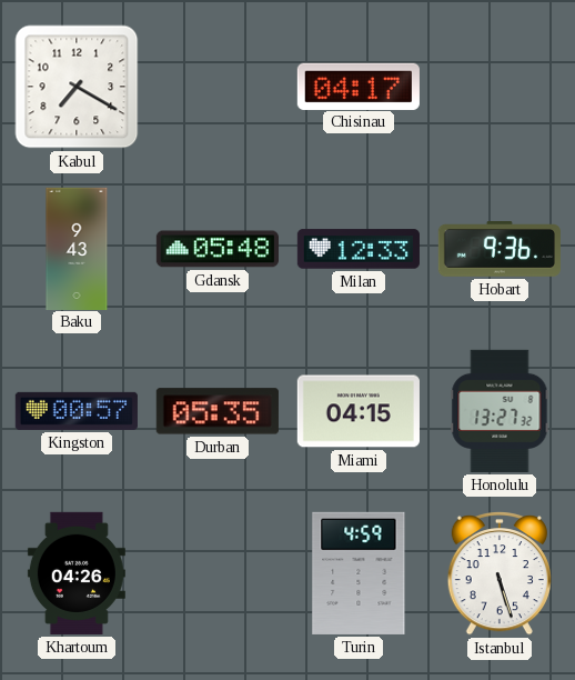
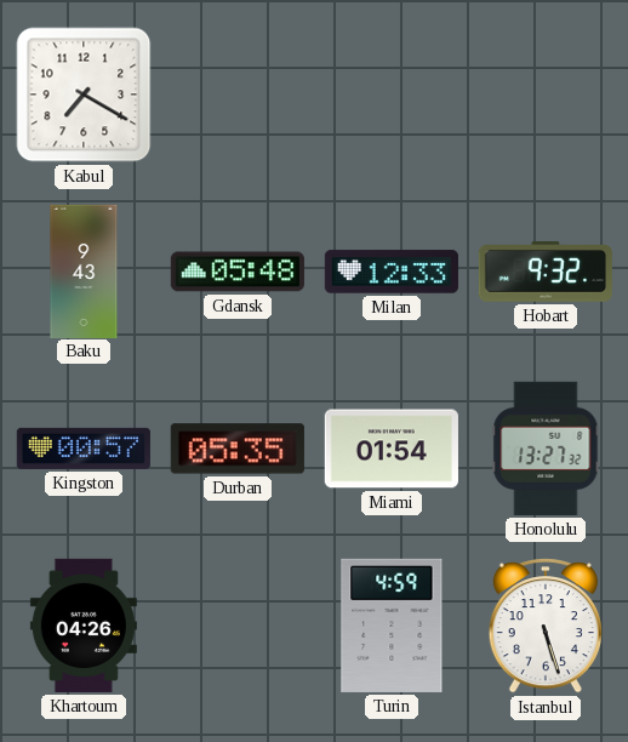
Chisinau: 04:17 -> none (359, 86)
Hobart: 9:36 -> 9:32 (546, 273)
Miami: 04:15 -> 01:54 (392, 449)
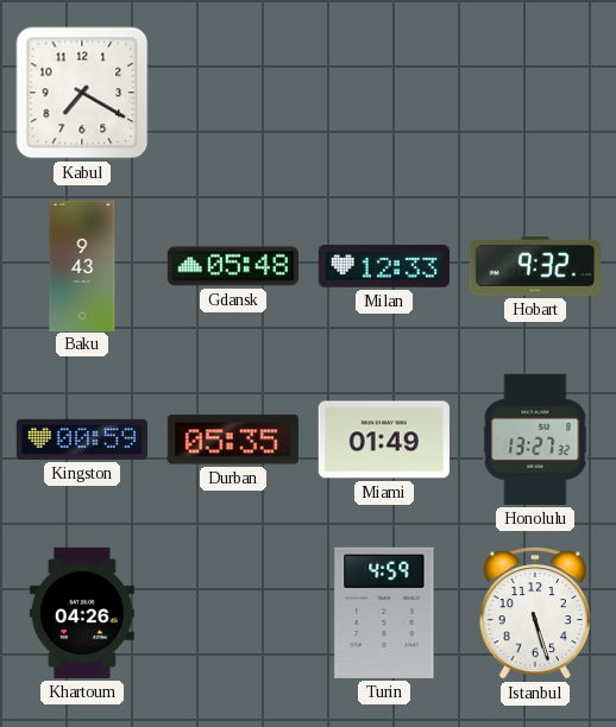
Kingston: 00:57 -> 00:59 (82, 440)
Miami: 01:54 -> 01:49 (384, 440)
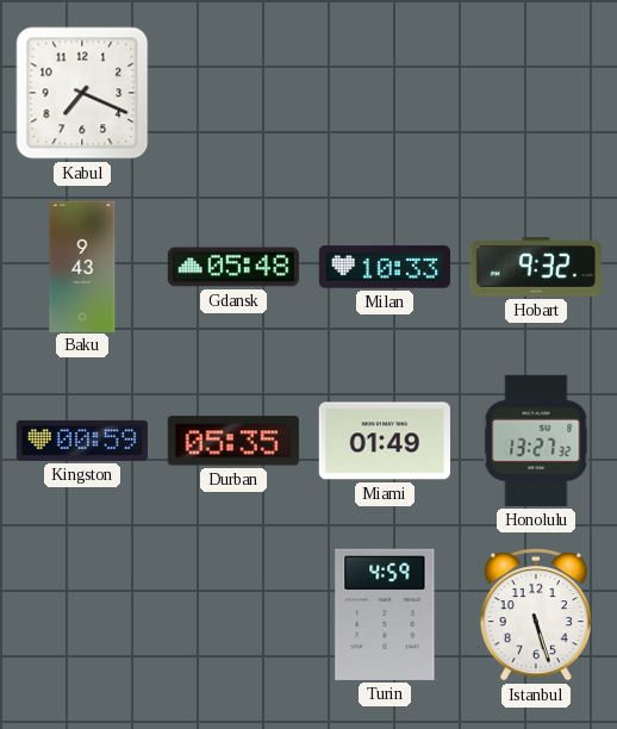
Kabul: 7:20 -> 7:19 (82, 93)
Milan: 12:33 -> 10:33 (385, 267)
Khartoum: 04:26 -> none (82, 613)
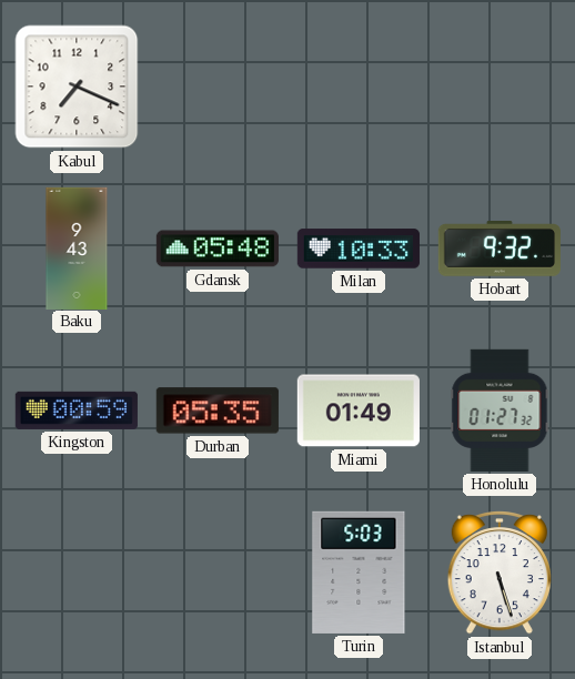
Honolulu: 13:27 -> 01:27 (500, 411)
Turin: 4:59 -> 5:03 (359, 572)
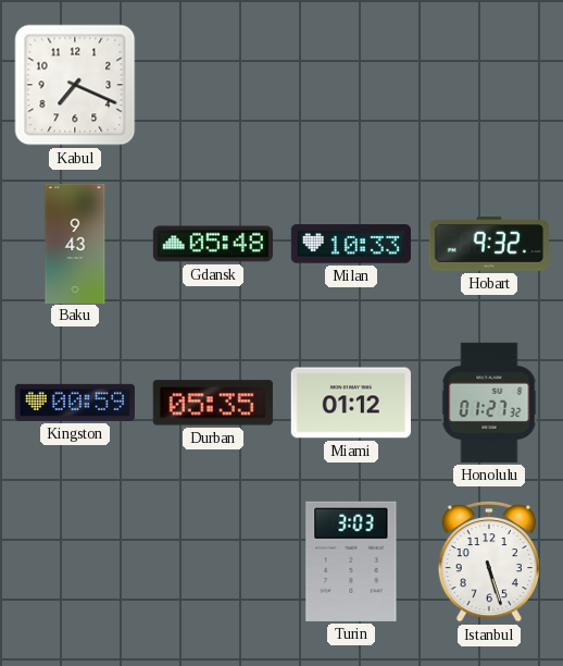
Miami: 01:49 -> 01:12 (351, 403)
Turin: 5:03 -> 3:03 (351, 562)
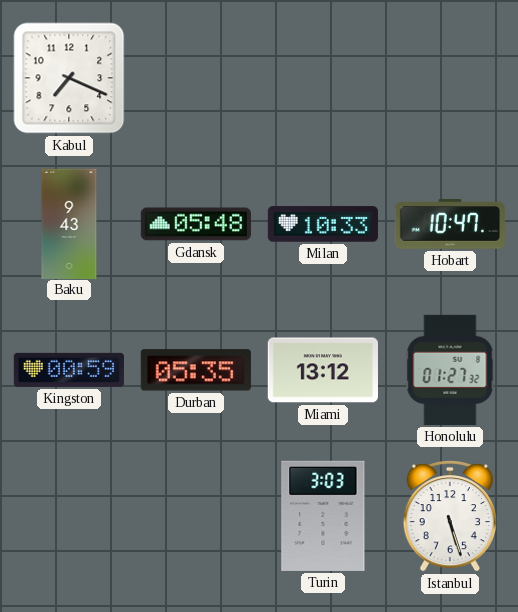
Hobart: 9:32 -> 10:47 (450, 225)
Miami: 01:12 -> 13:12 (323, 370)
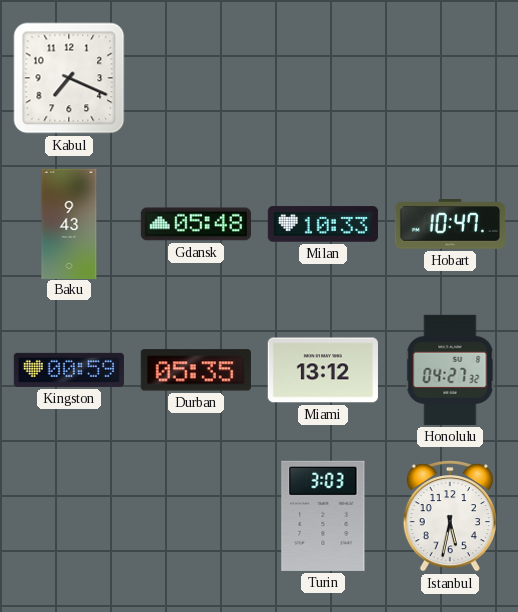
Honolulu: 01:27 -> 04:27 (450, 370)
Istanbul: 5:27 -> 5:32 (450, 517)
